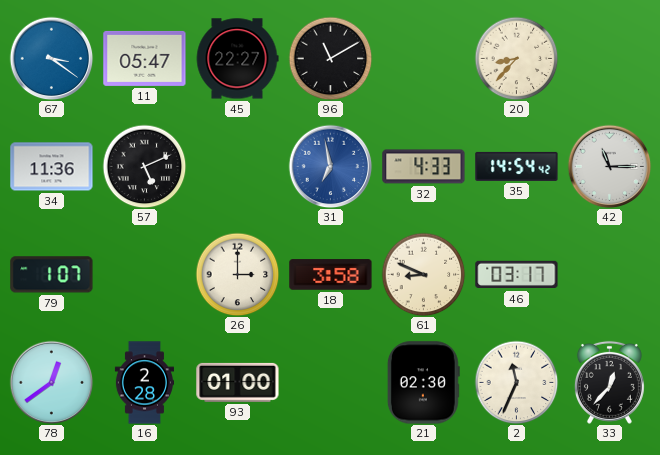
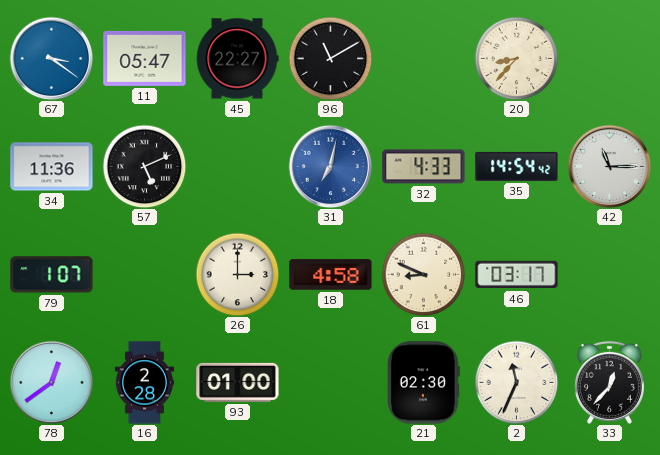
31: 6:58 -> 7:02 (330, 166)
18: 3:58 -> 4:58 (331, 275)
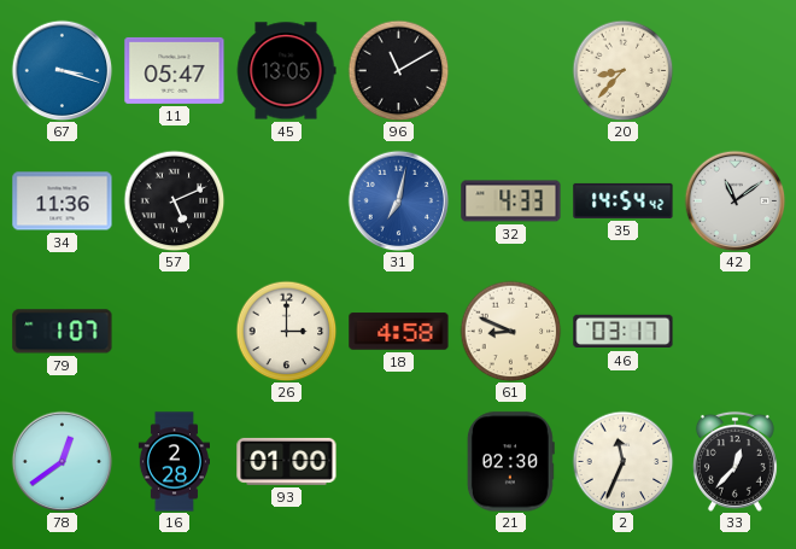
67: 3:21 -> 3:18 (62, 70)
45: 22:27 -> 13:05 (286, 71)
42: 11:15 -> 11:09 (734, 200)
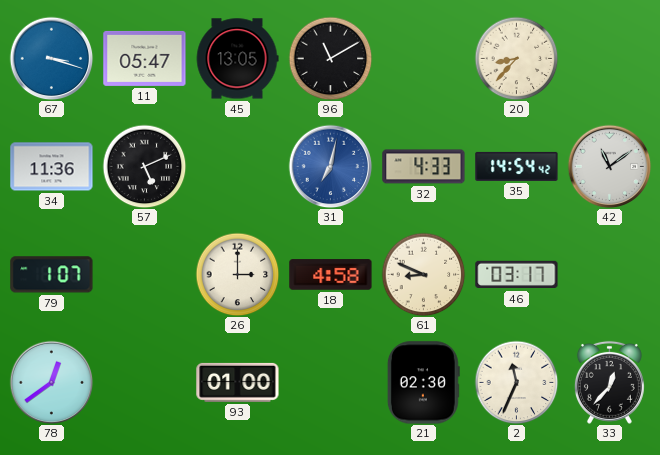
16: 2:28 -> none (174, 462)
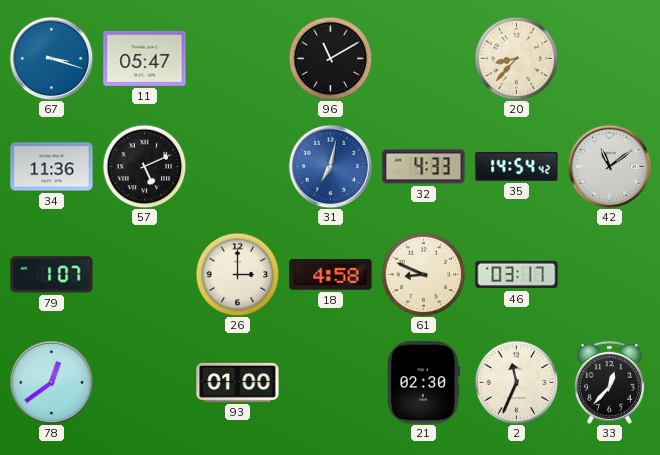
45: 13:05 -> none (237, 59)
